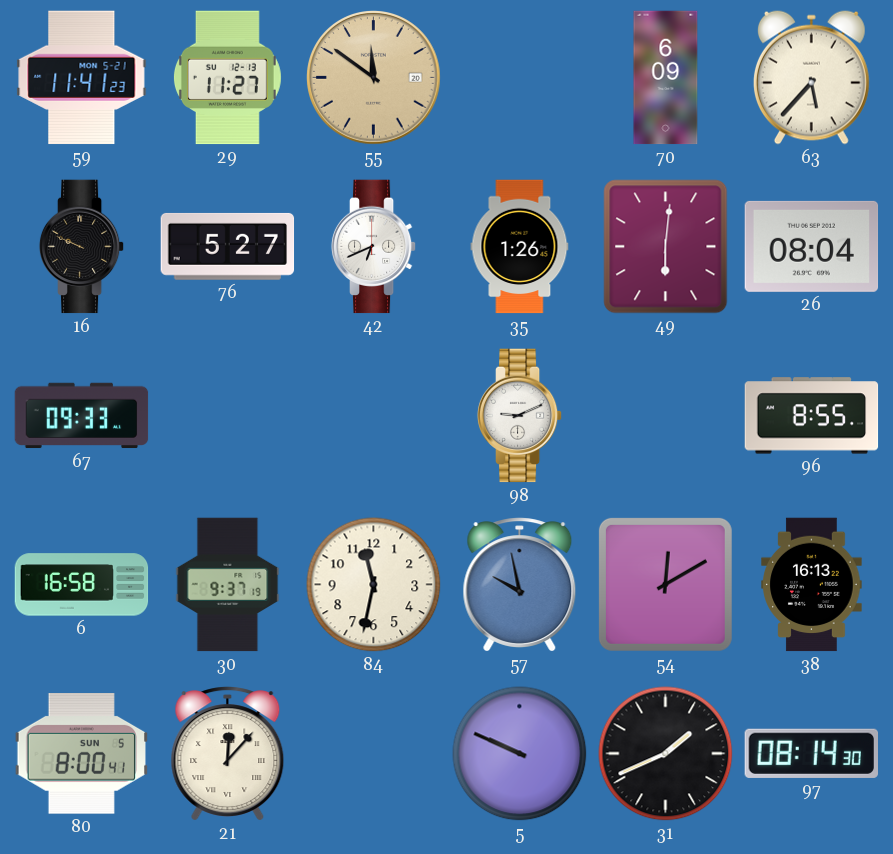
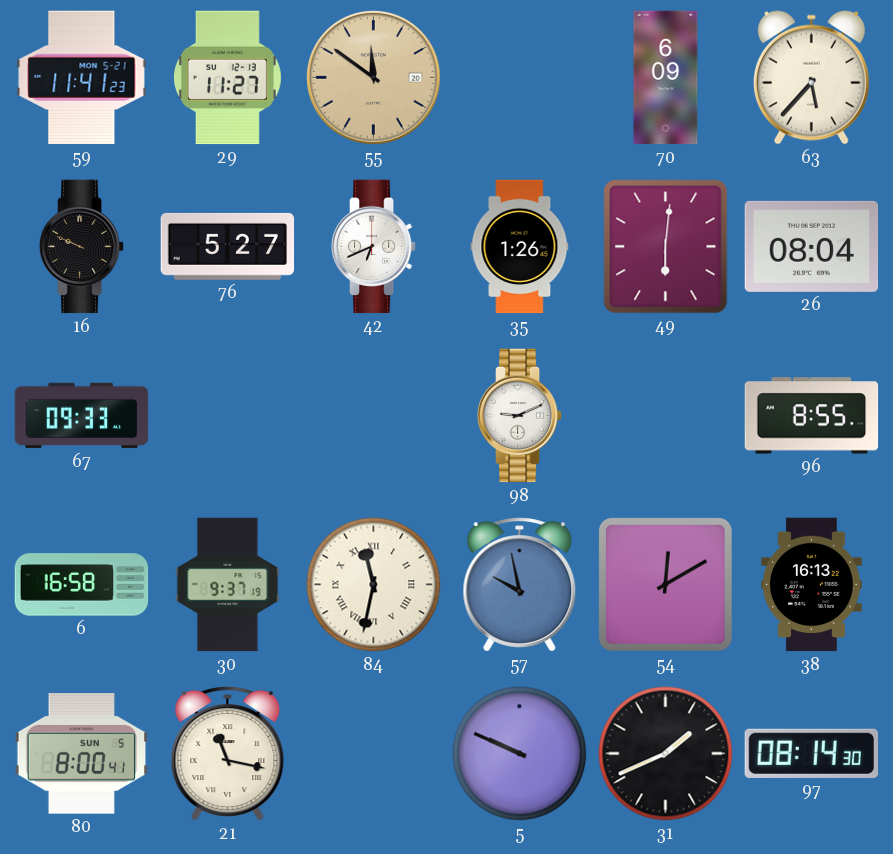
84 numerals: Arabic -> Roman (374, 585)
21: 12:07 -> 11:17 (228, 754)
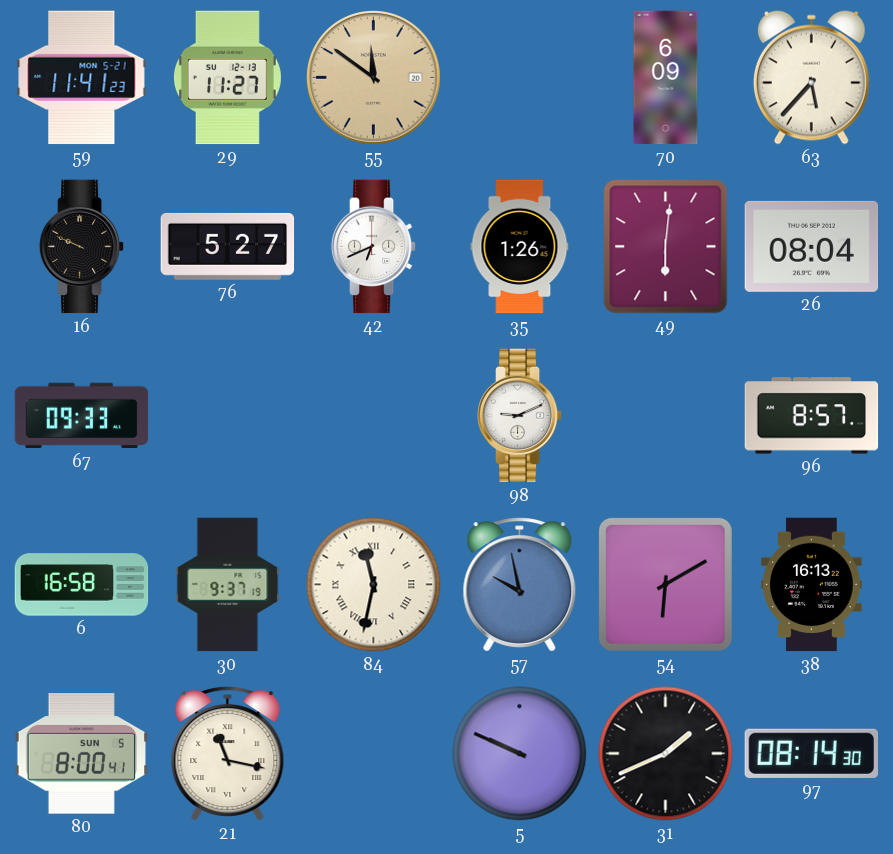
96: 8:55 -> 8:57 (812, 416)
54: 12:10 -> 6:10 (665, 584)
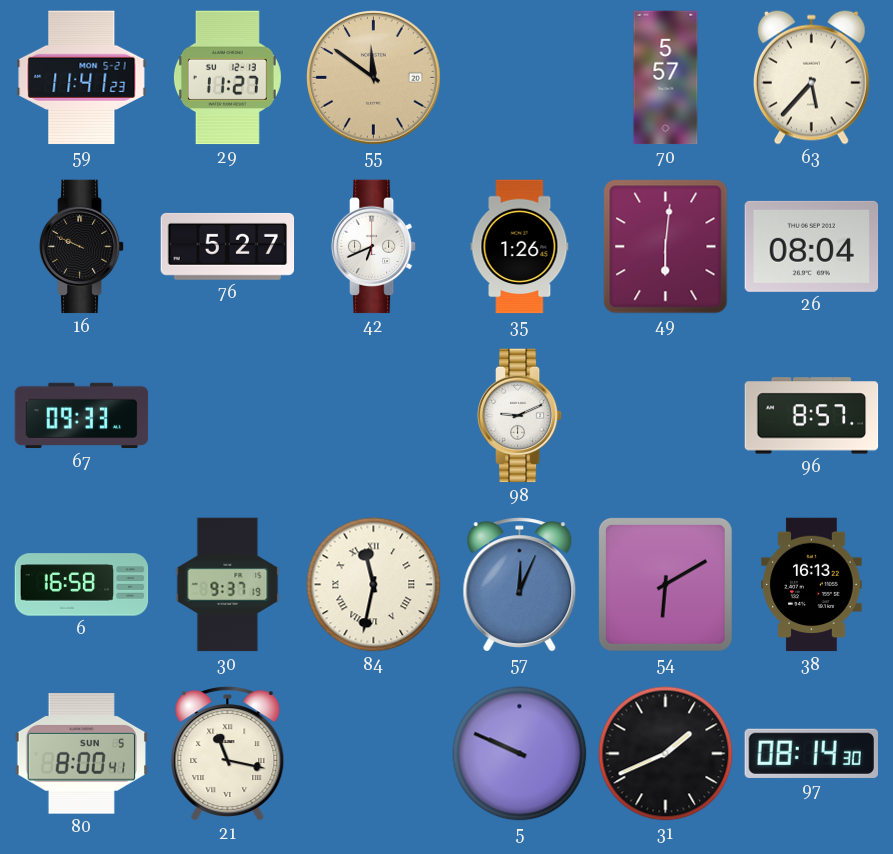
70: 6:09 -> 5:57 (666, 78)
57: 9:58 -> 12:04 (520, 585)
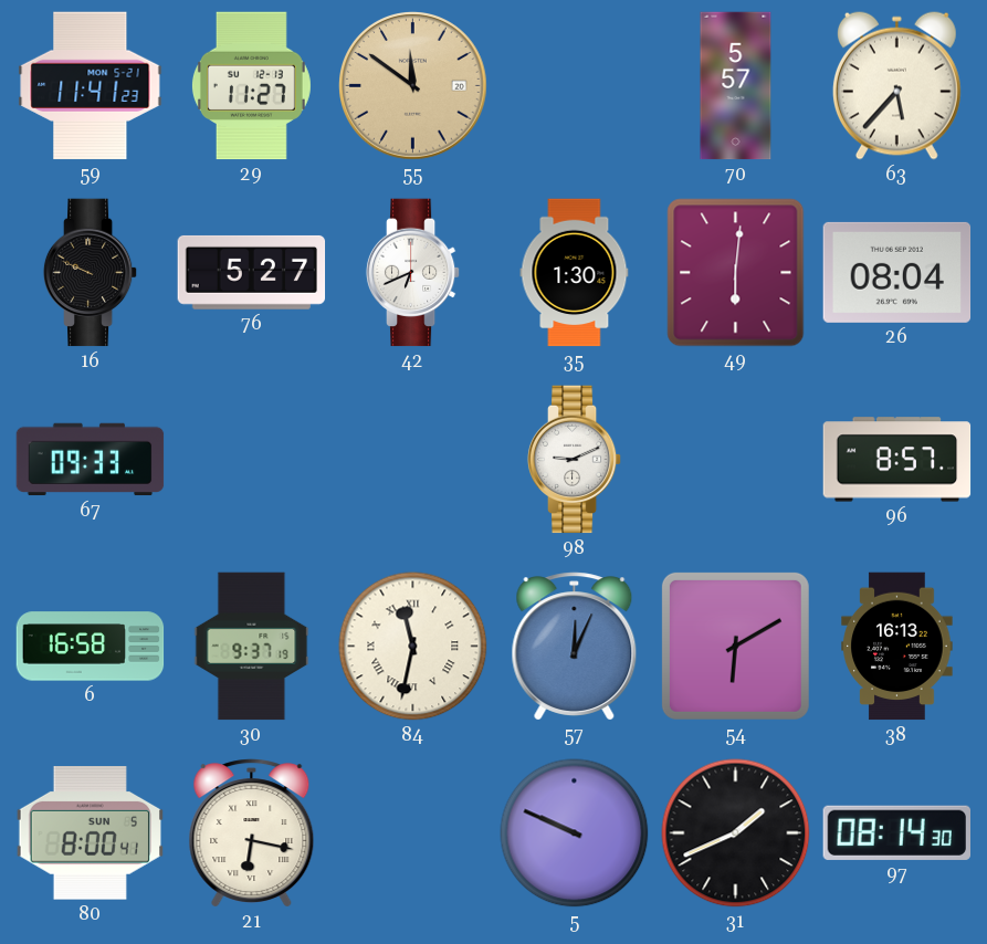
35: 1:26 -> 1:30 (575, 273)
21: 11:17 -> 6:17 (252, 833)
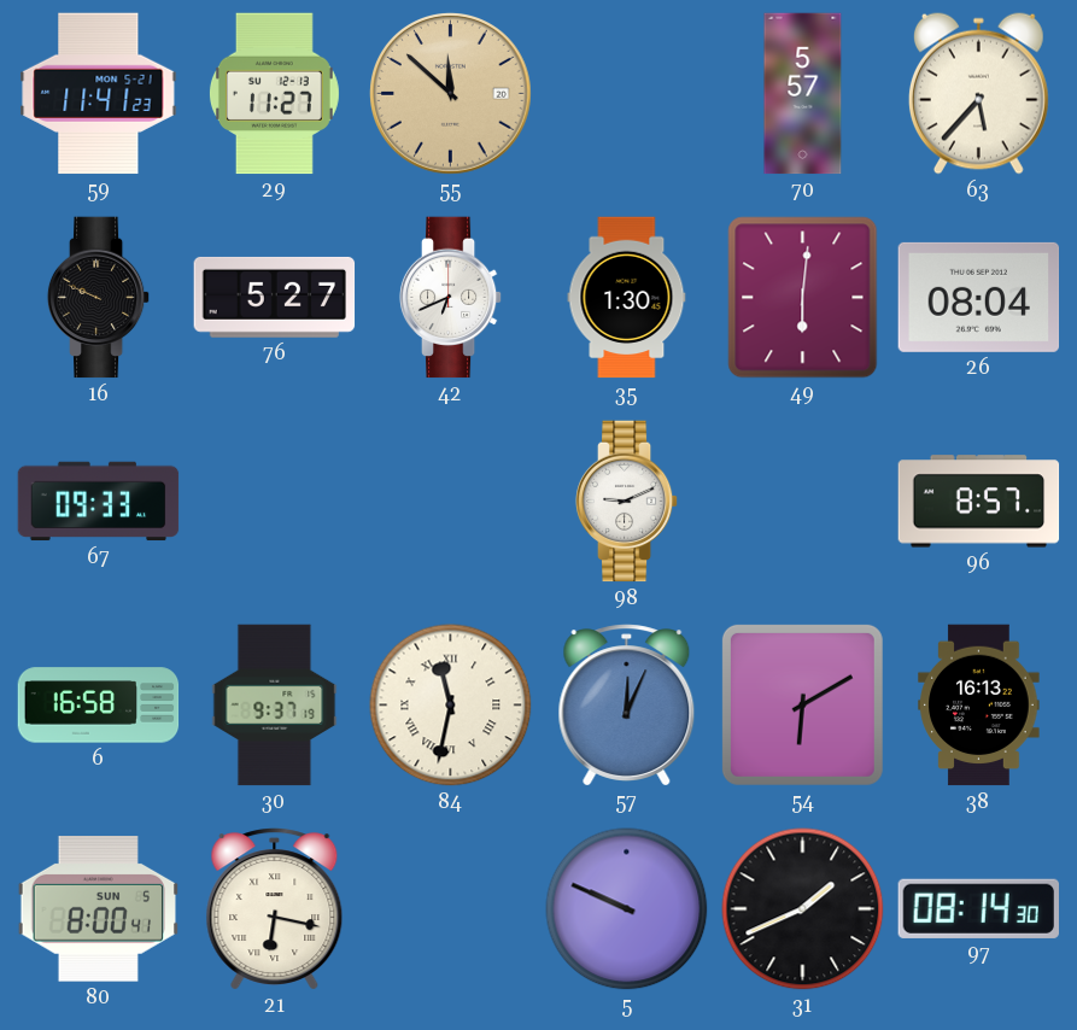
55: 11:51 -> 11:52 (451, 94)
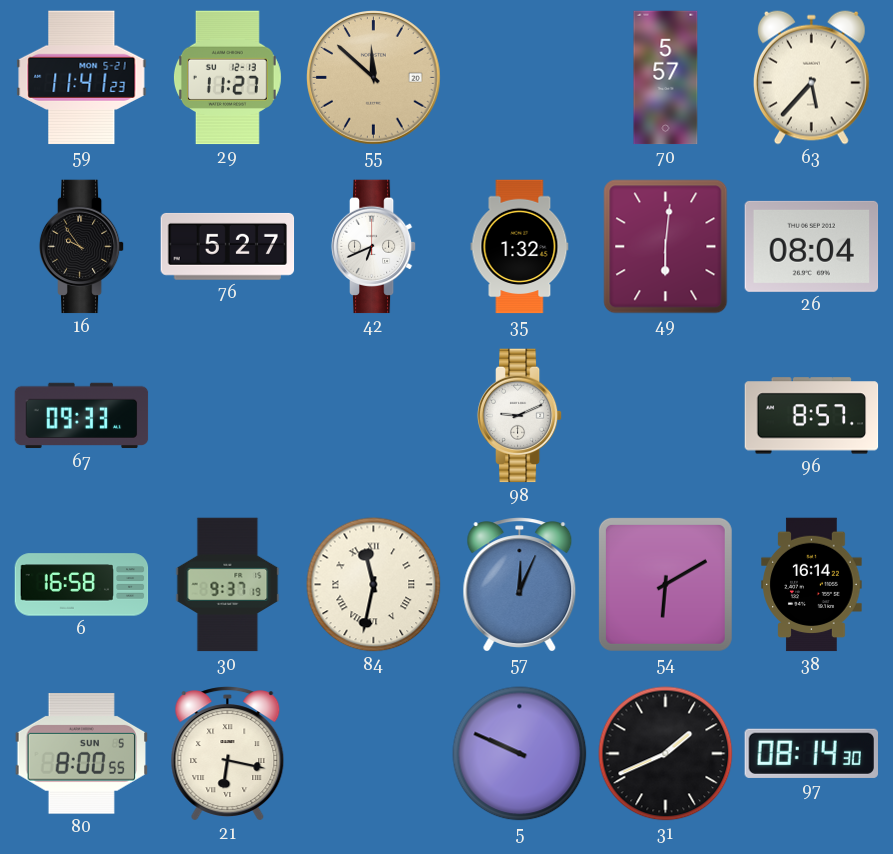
16: 9:49 -> 9:54 (82, 247)
35: 1:30 -> 1:32 (520, 247)
38: 16:13 -> 16:14 (812, 585)
80: 8:00:41 -> 8:00:55 (81, 754)
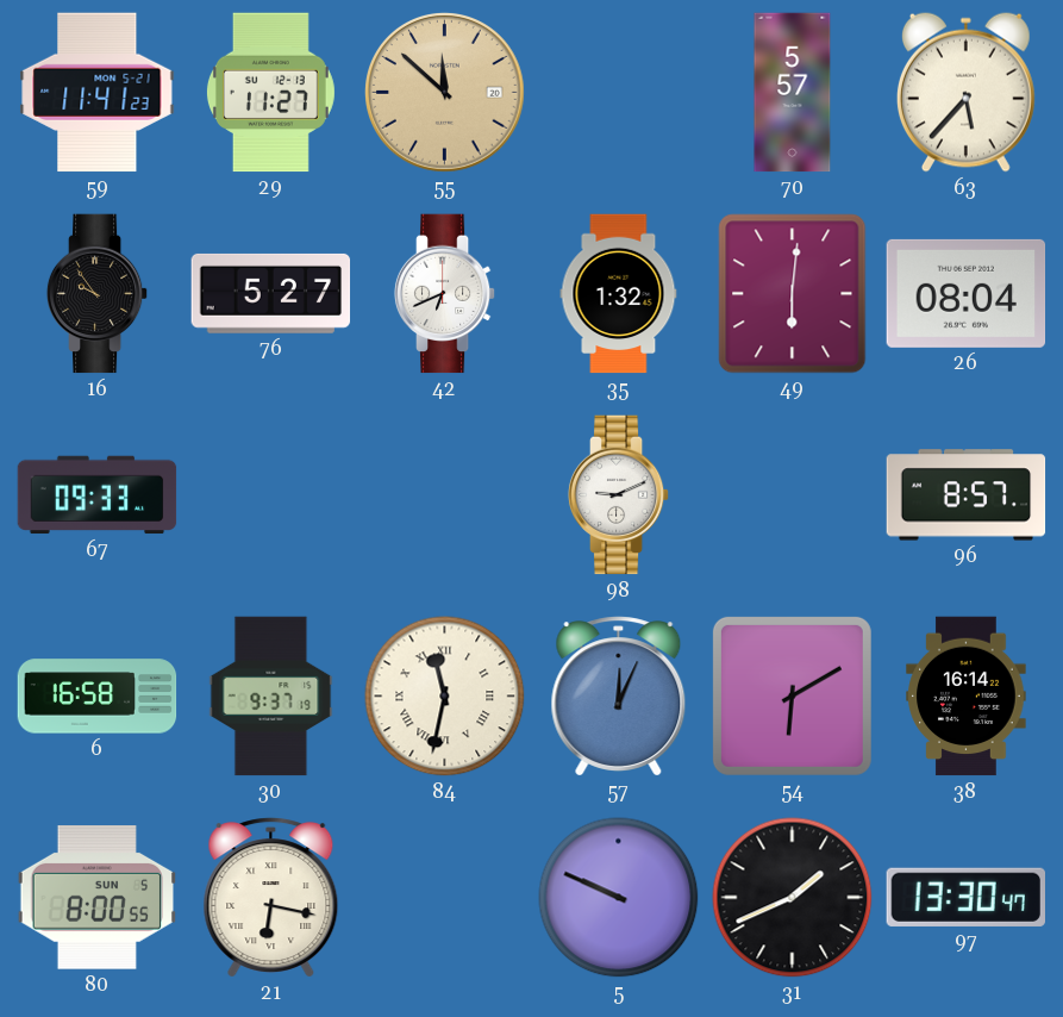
97: 08:14 -> 13:30 (965, 897)
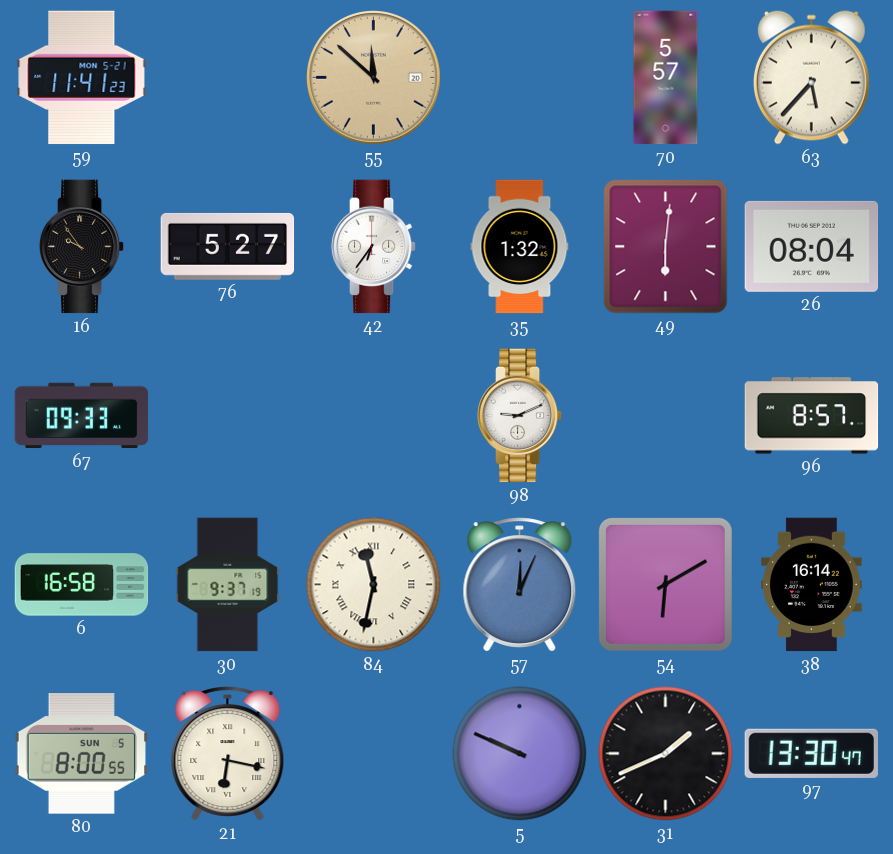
29: 11:27 -> none (270, 93)
42: 6:41 -> 6:36 (374, 247)
